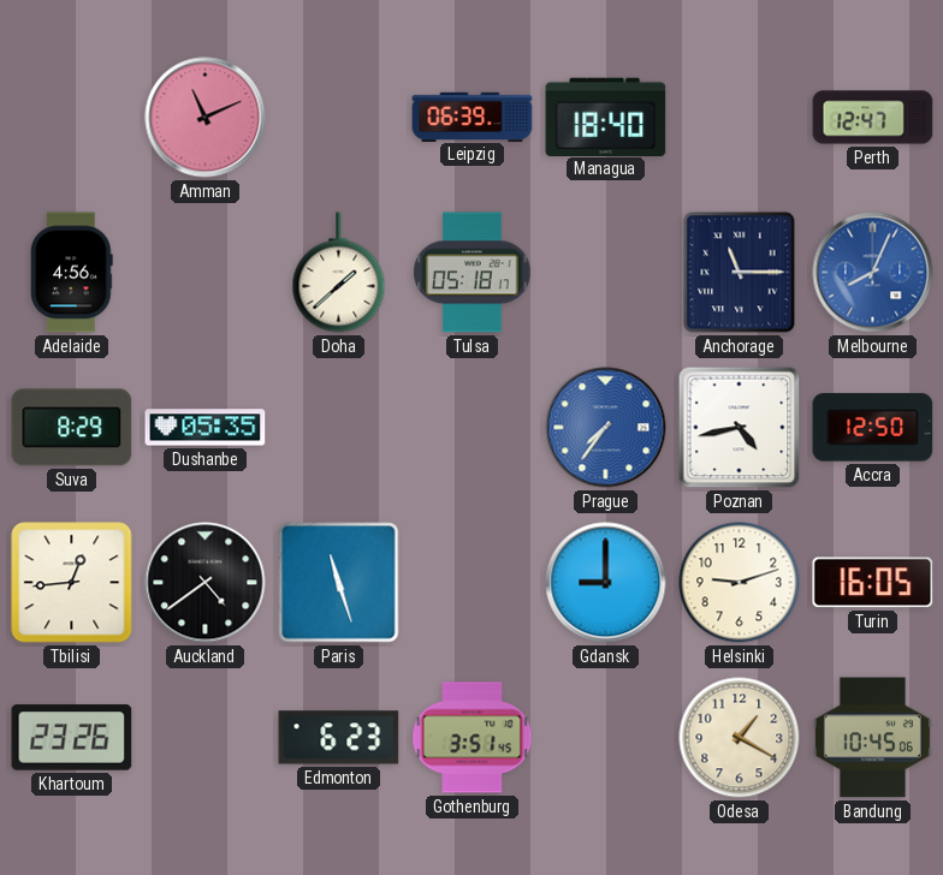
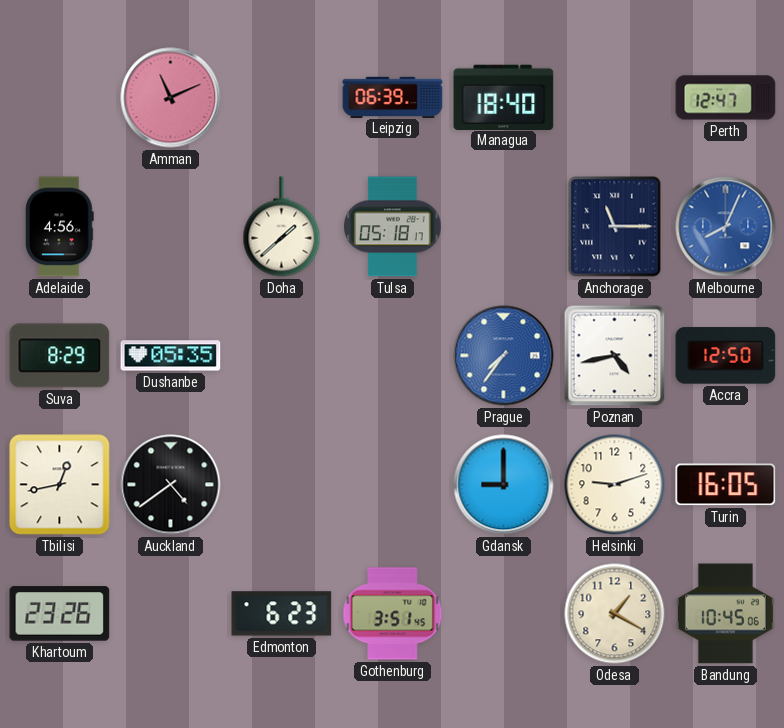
Tbilisi: 12:44 -> 12:43 (60, 485)
Paris: 11:27 -> none (339, 583)
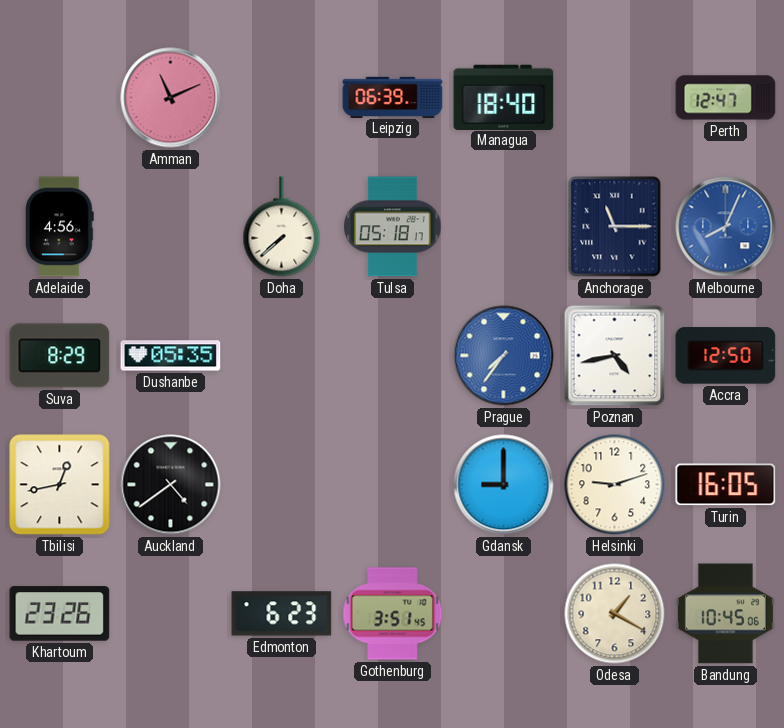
Doha: 1:38 -> 7:38 (282, 227)
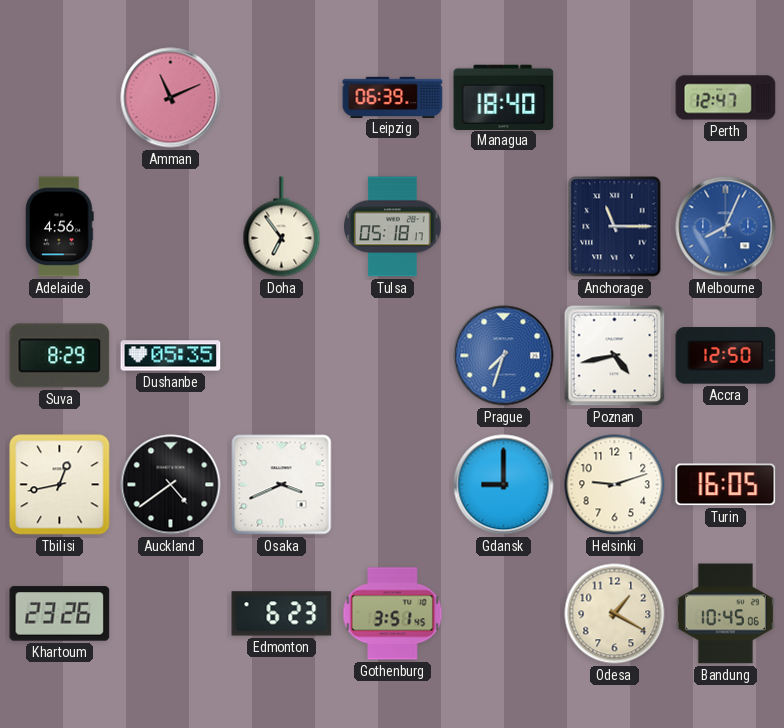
Doha: 7:38 -> 6:54 (282, 227)
Prague: 7:36 -> 7:33 (504, 356)
Osaka: none -> 3:41 (282, 485)
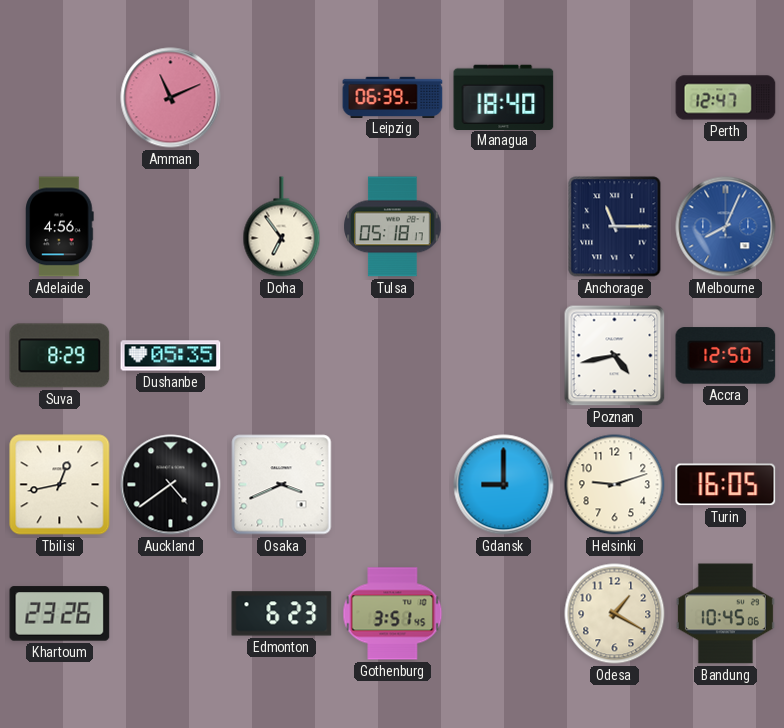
Prague: 7:33 -> none (504, 356)
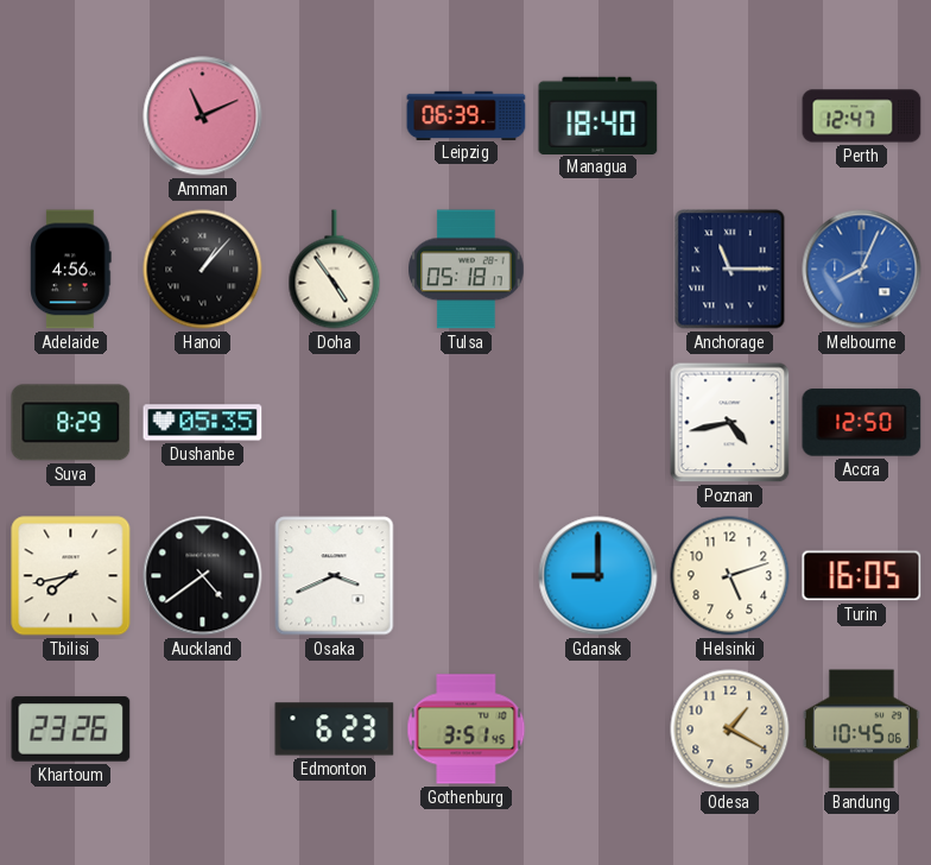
Hanoi: none -> 1:07 (203, 270)
Doha: 6:54 -> 4:54 (335, 270)
Tbilisi: 12:43 -> 7:43 (71, 576)
Helsinki: 9:12 -> 5:12 (730, 576)
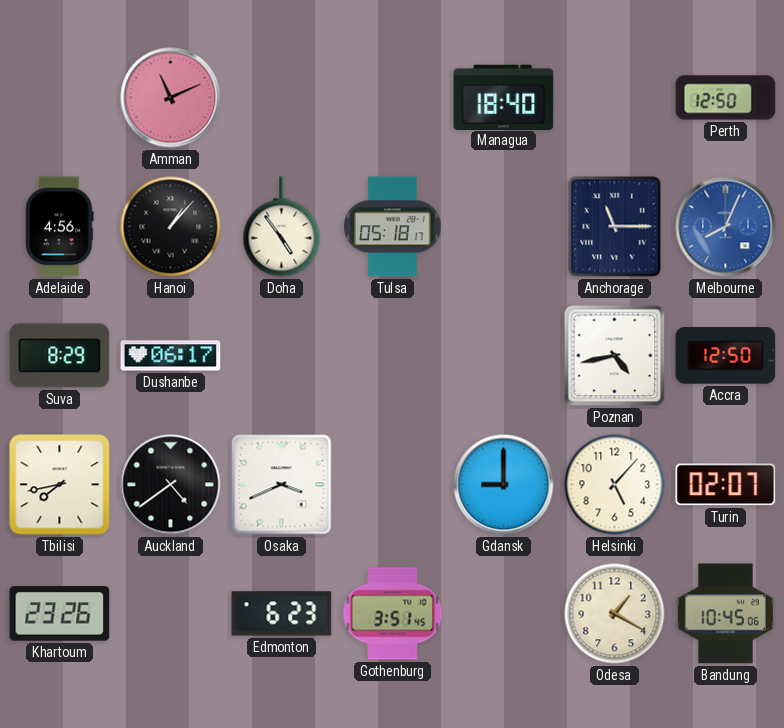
Leipzig: 06:39 -> none (467, 115)
Perth: 12:47 -> 12:50 (726, 98)
Dushanbe: 05:35 -> 06:17 (171, 356)
Helsinki: 5:12 -> 5:07 (615, 485)
Turin: 16:05 -> 02:07 (726, 485)
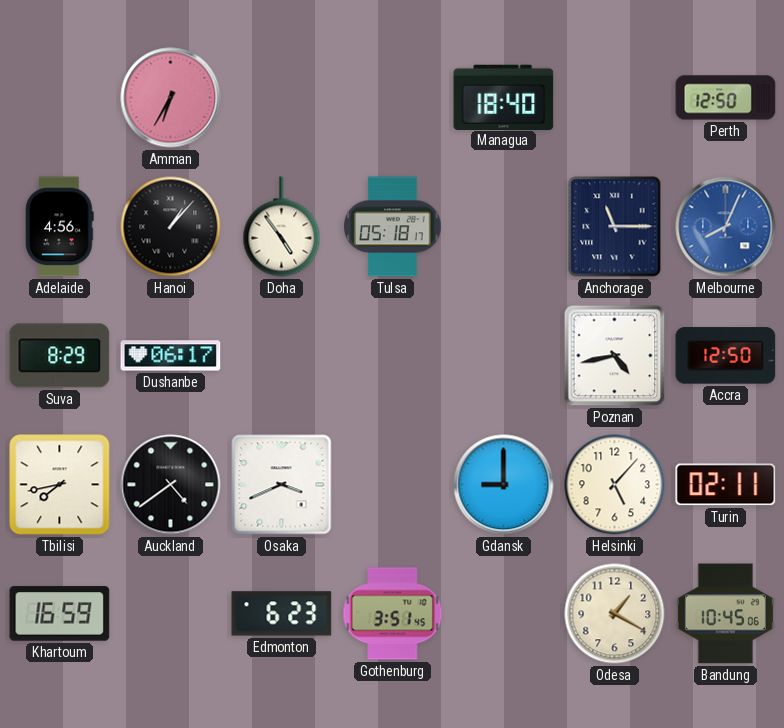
Amman: 11:11 -> 6:35 (171, 98)
Turin: 02:07 -> 02:11 (726, 485)
Khartoum: 23:26 -> 16:59 (60, 614)
